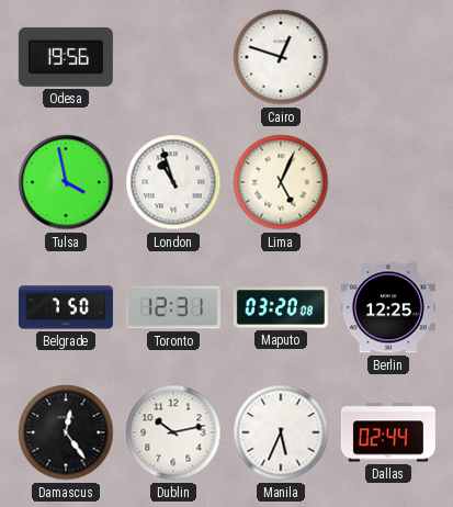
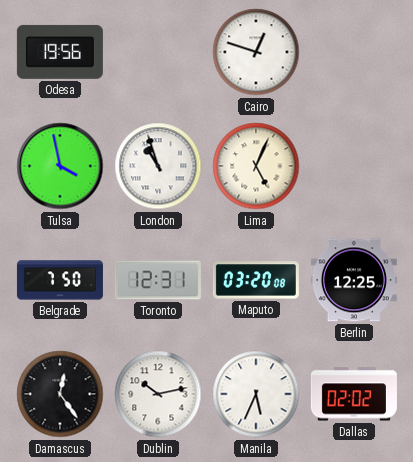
Dallas: 02:44 -> 02:02 (354, 394)
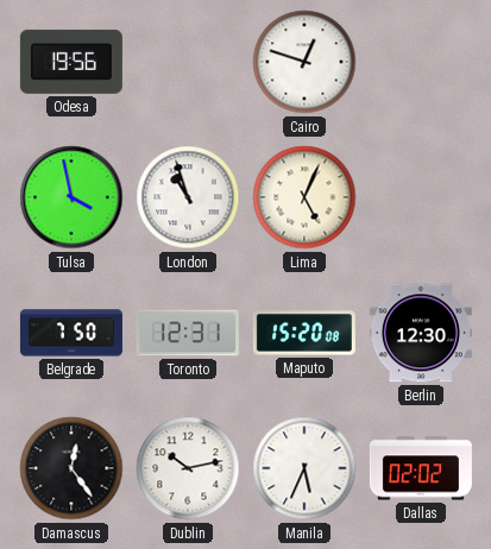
Maputo: 03:20 -> 15:20 (304, 333)
Berlin: 12:25 -> 12:30 (421, 333)
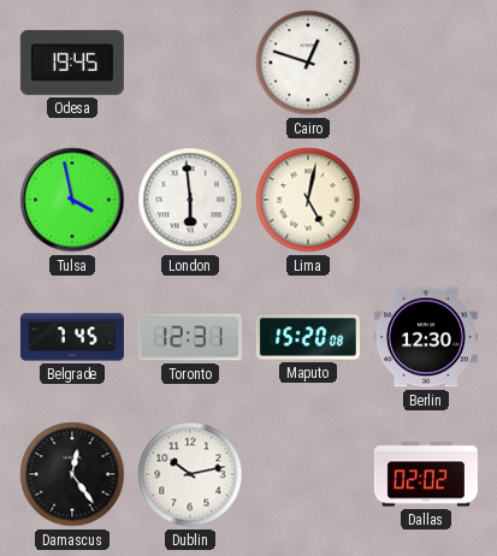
Odesa: 19:56 -> 19:45 (72, 63)
London: 10:57 -> 5:59 (190, 200)
Lima: 5:04 -> 5:02 (308, 200)
Belgrade: 7:50 -> 7:45 (72, 337)
Manila: 5:34 -> none (304, 468)
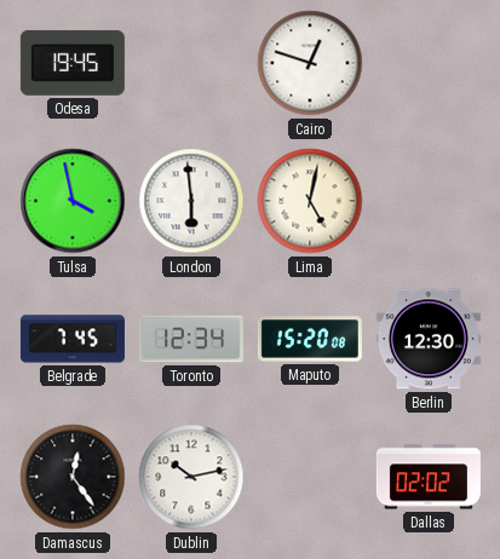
Toronto: 12:31 -> 12:34 (191, 339)
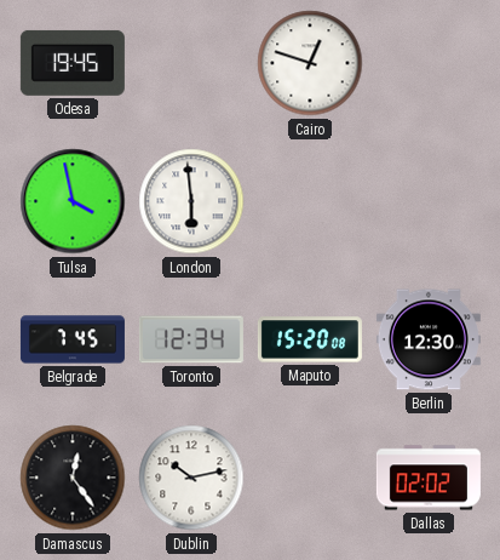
Lima: 5:02 -> none (310, 201)
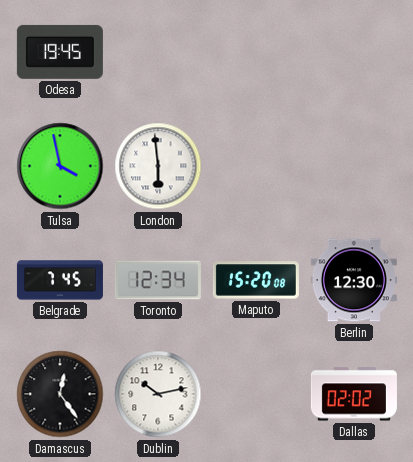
Cairo: 12:48 -> none (310, 63)
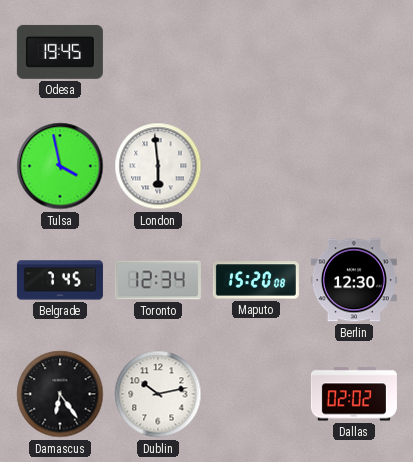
Damascus: 12:24 -> 6:24 (60, 394)
